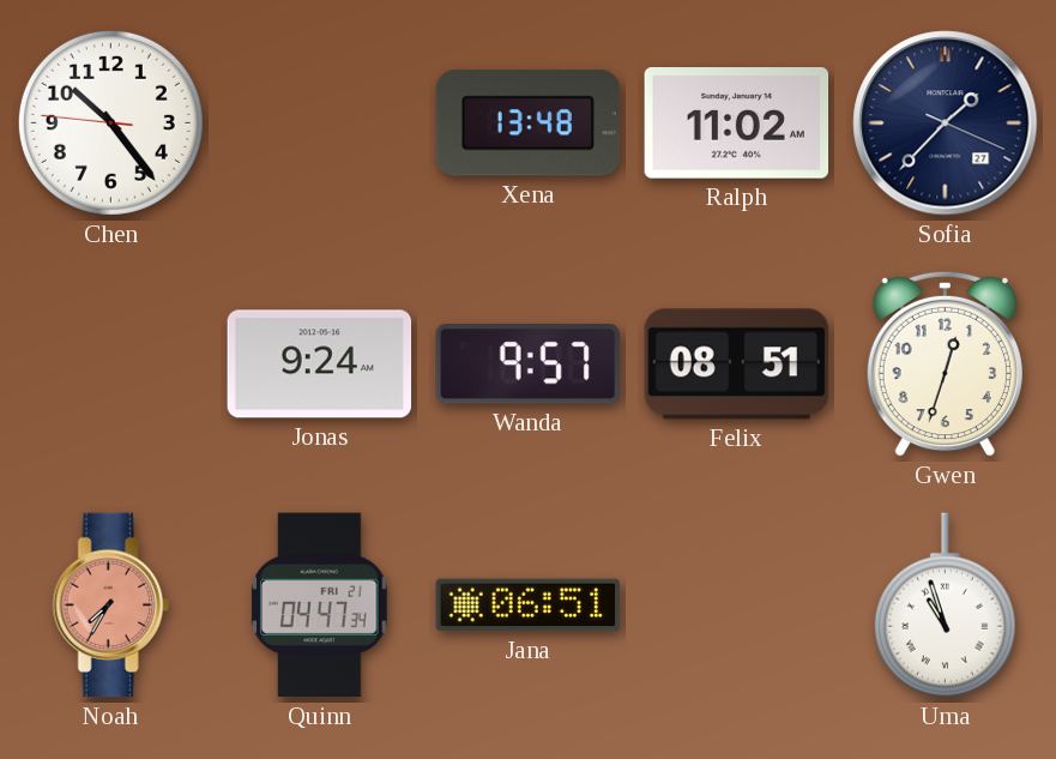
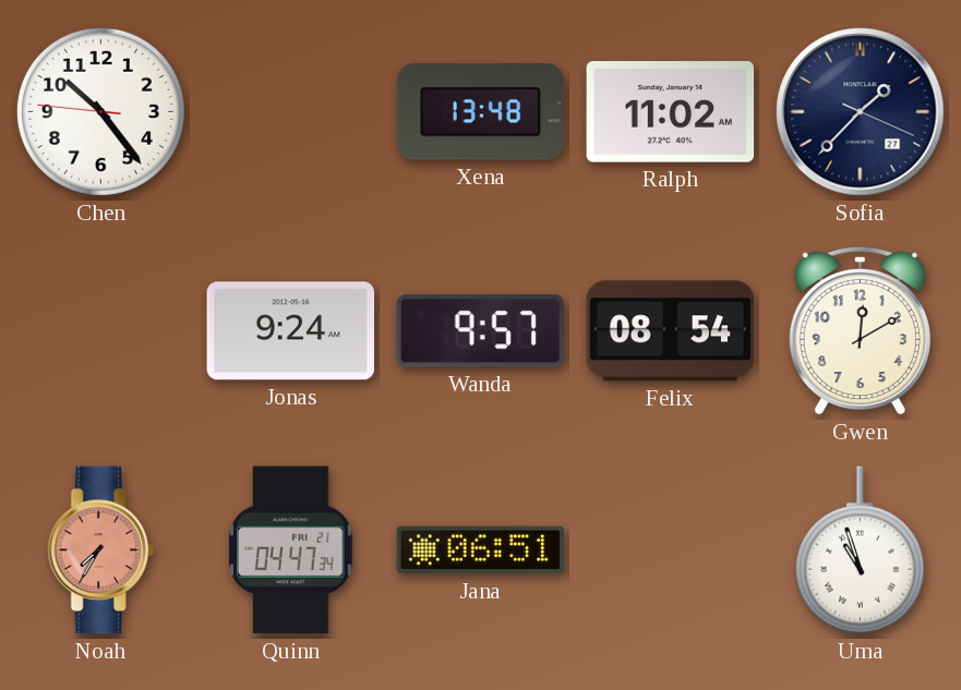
Felix: 08:51 -> 08:54 (671, 331)
Gwen: 12:33 -> 12:10 (860, 330)
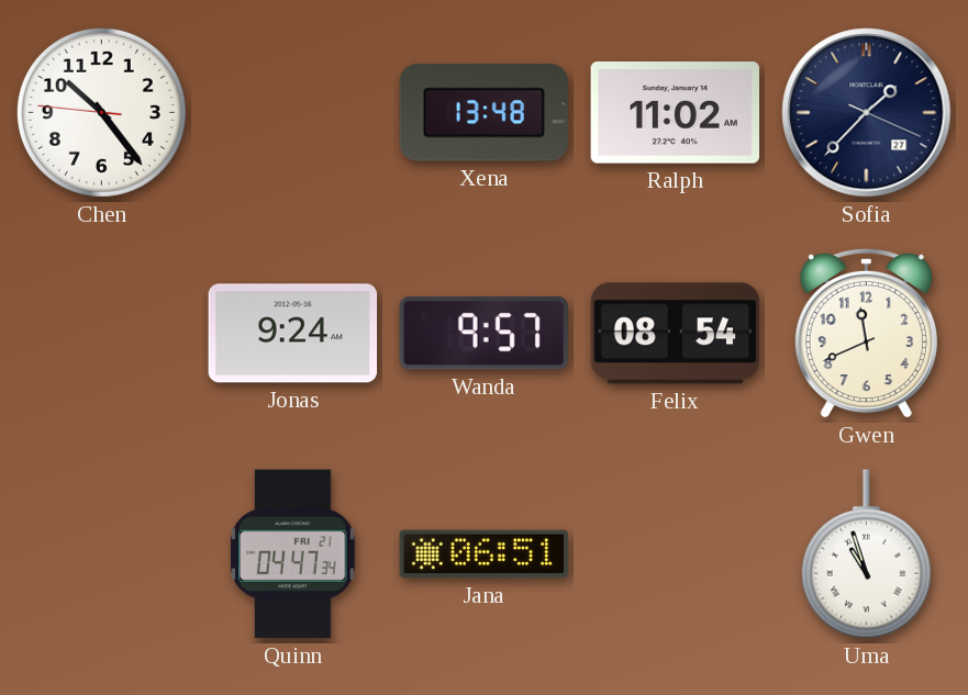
Gwen: 12:10 -> 11:41 (866, 333)
Noah: 7:35 -> none (100, 550)
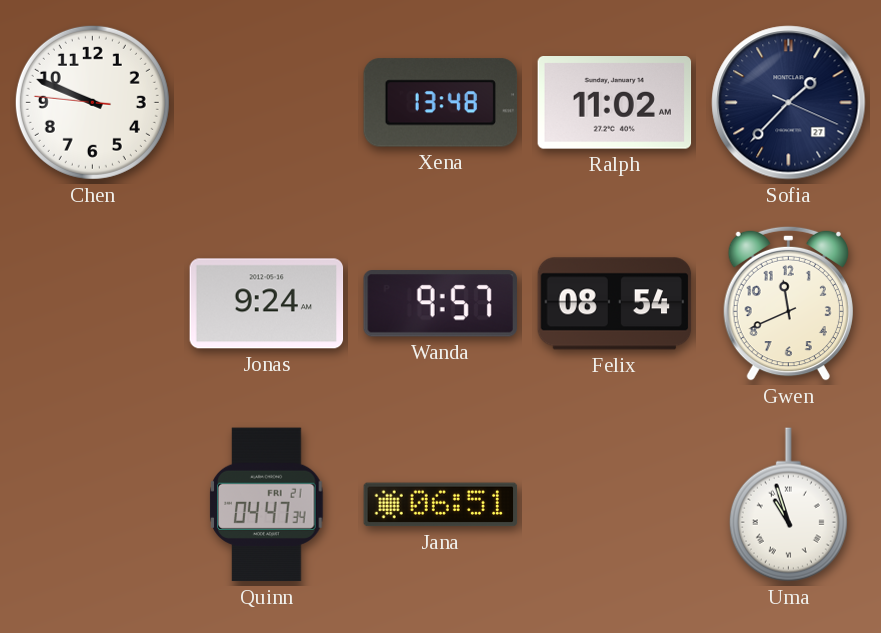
Chen: 10:23 -> 9:48 (92, 102)
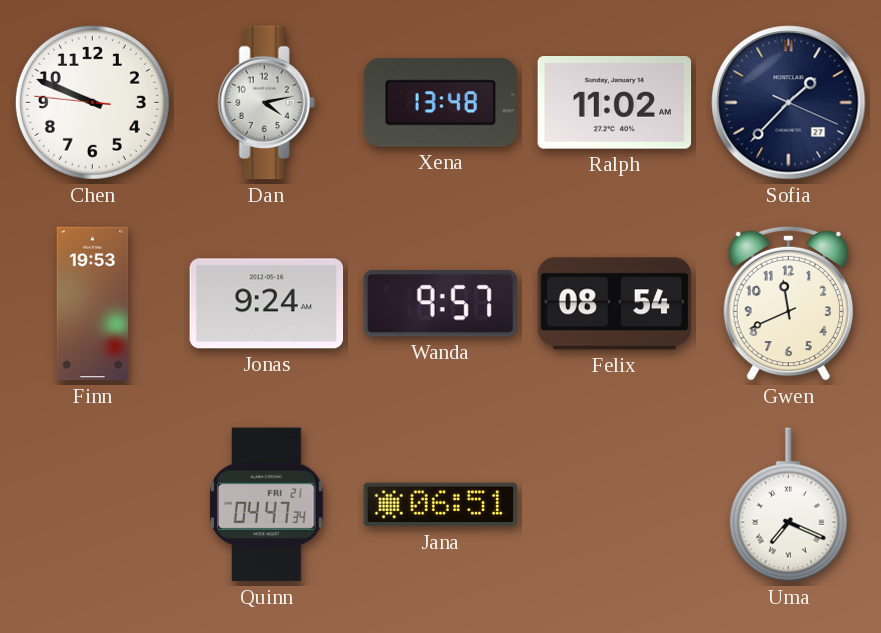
Dan: none -> 4:13 (266, 103)
Finn: none -> 19:53 (93, 304)
Uma: 10:57 -> 7:19 (788, 505)
